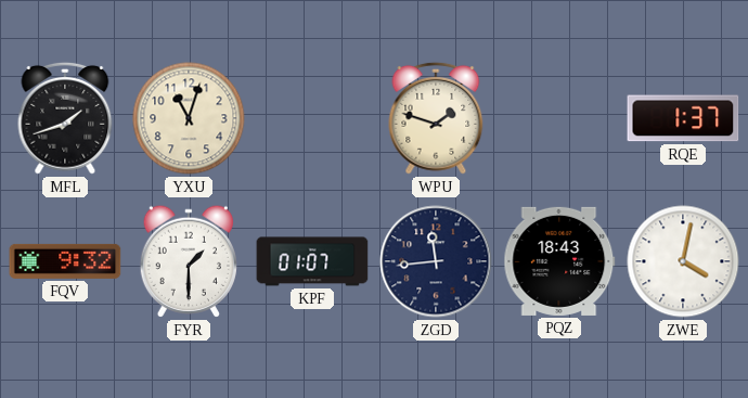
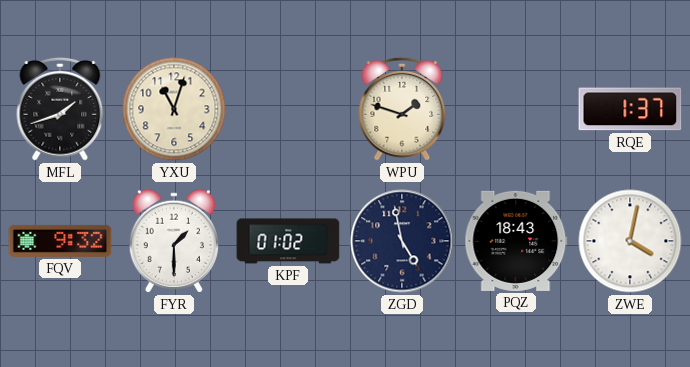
KPF: 01:07 -> 01:02 (288, 241)
ZGD: 11:44 -> 4:58 (402, 241)
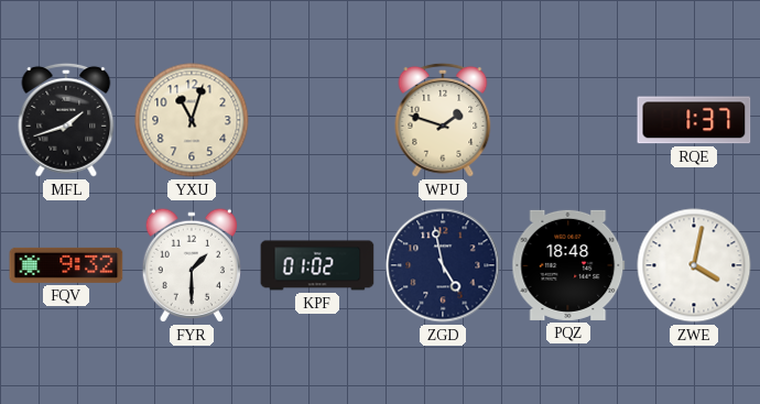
PQZ: 18:43 -> 18:48 (568, 265)
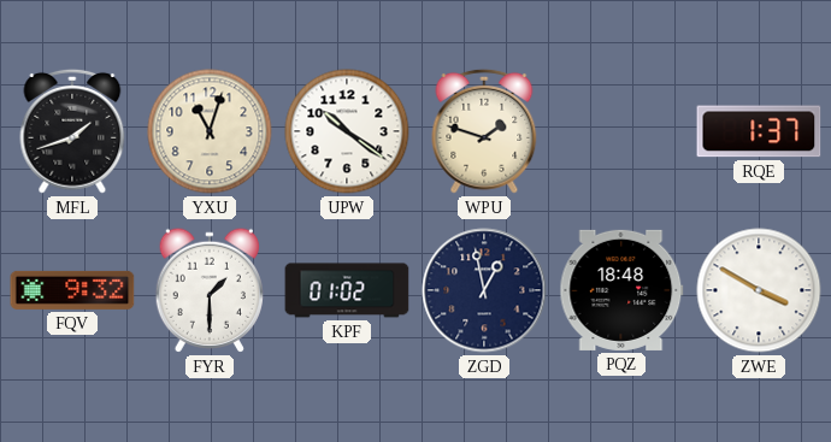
UPW: none -> 10:21 (347, 131)
ZGD: 4:58 -> 12:58 (484, 290)
ZWE: 4:02 -> 3:50 (759, 290)
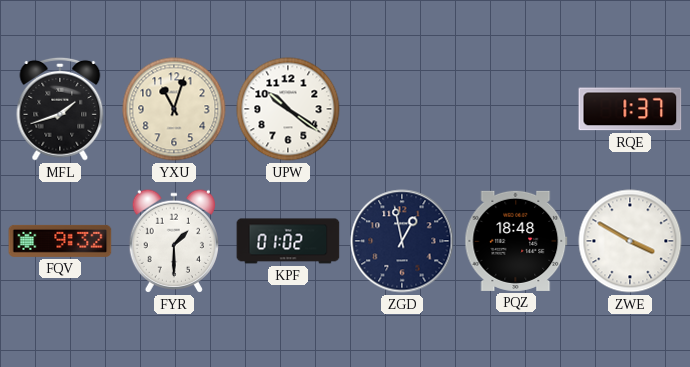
WPU: 1:48 -> none (484, 131)
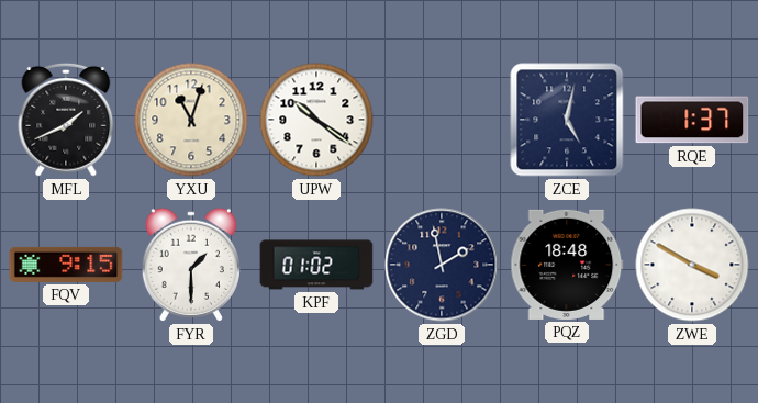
MFL: 1:42 -> 1:41 (66, 120)
ZCE: none -> 5:02 (567, 120)
FQV: 9:32 -> 9:15 (66, 265)
ZGD: 12:58 -> 1:58 (442, 265)
